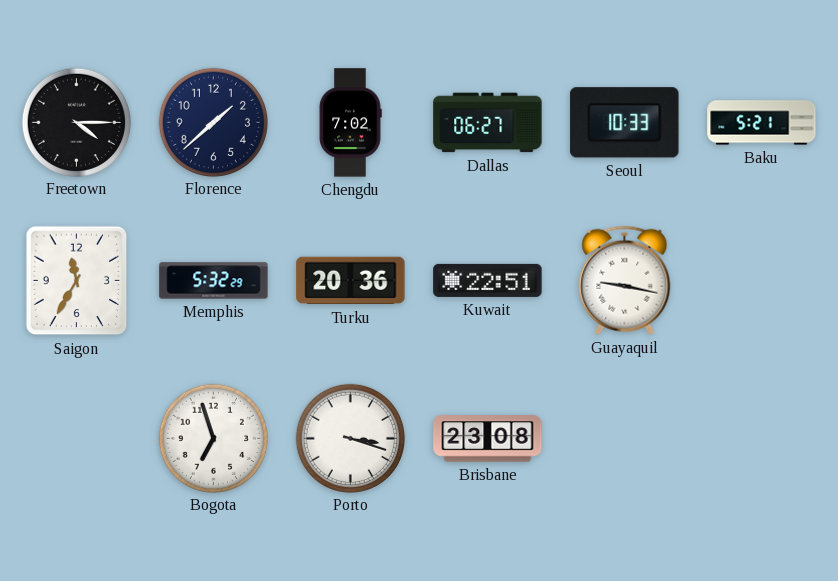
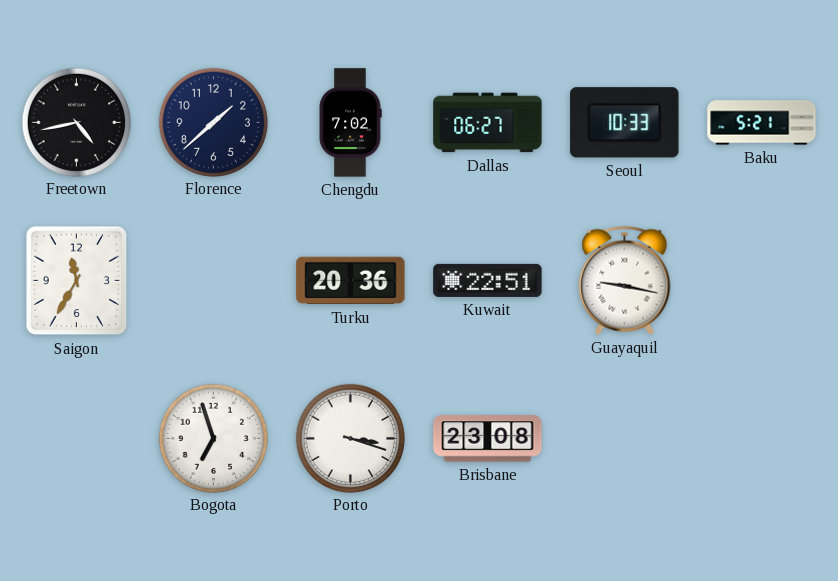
Freetown: 4:15 -> 4:43 (76, 122)
Memphis: 5:32 -> none (214, 281)
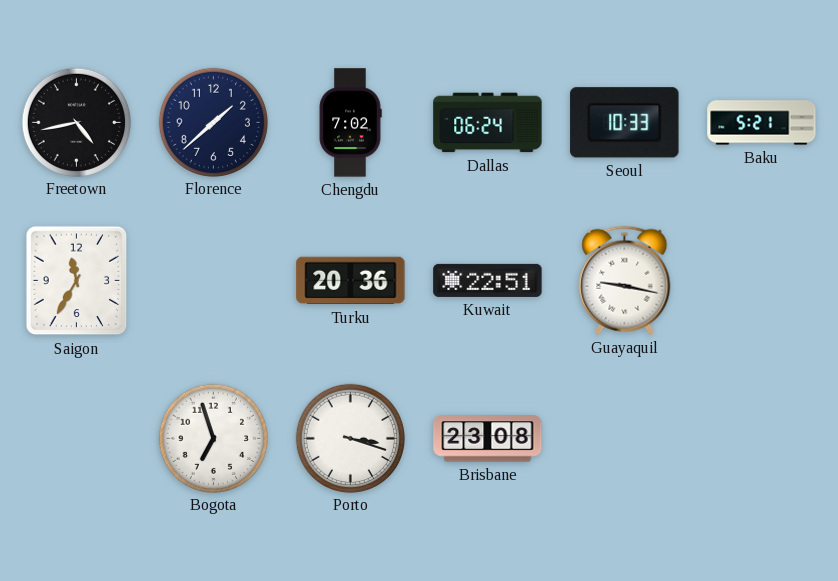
Dallas: 06:27 -> 06:24 (488, 123)
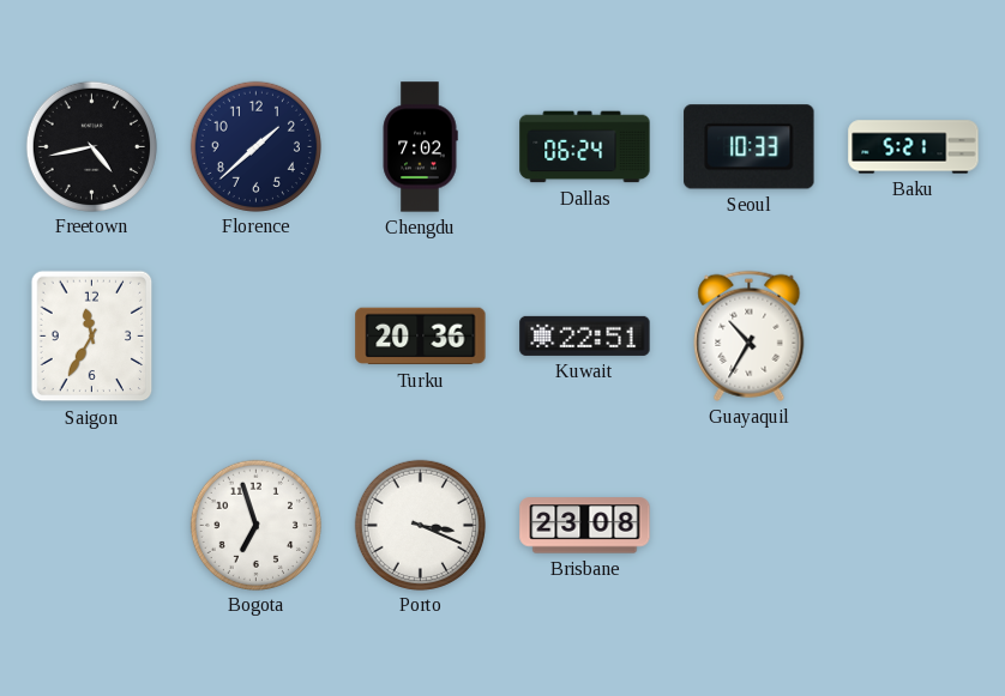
Guayaquil: 9:17 -> 10:35 (750, 335)
Porto: 3:18 -> 3:19 (420, 525)
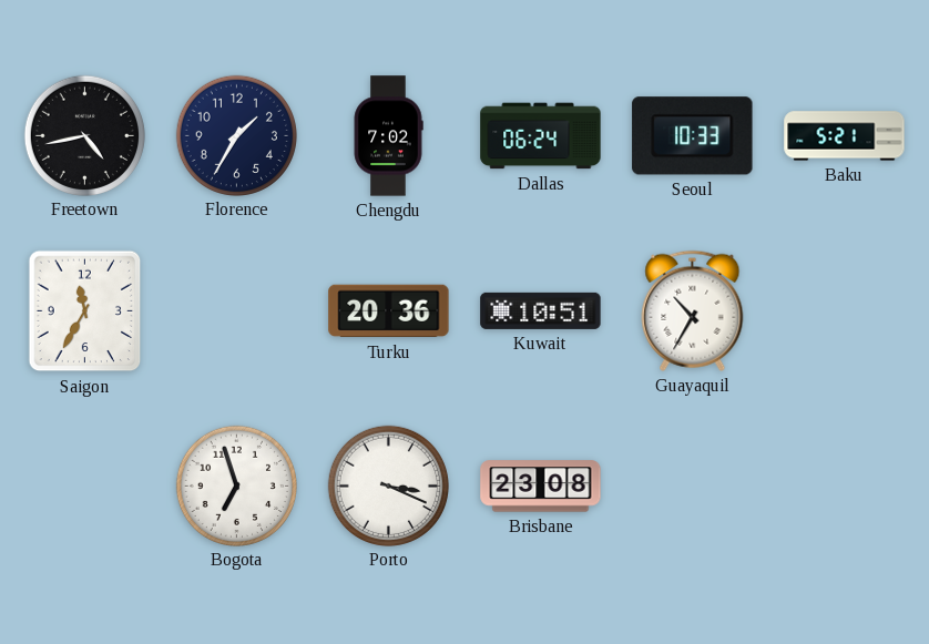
Florence: 1:38 -> 1:35 (236, 135)
Kuwait: 22:51 -> 10:51 (541, 310)
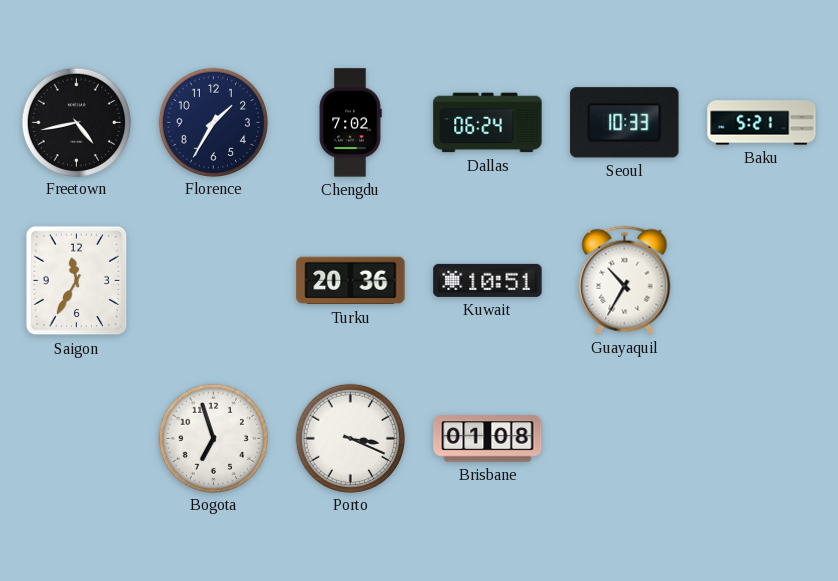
Brisbane: 23:08 -> 01:08 (488, 439)
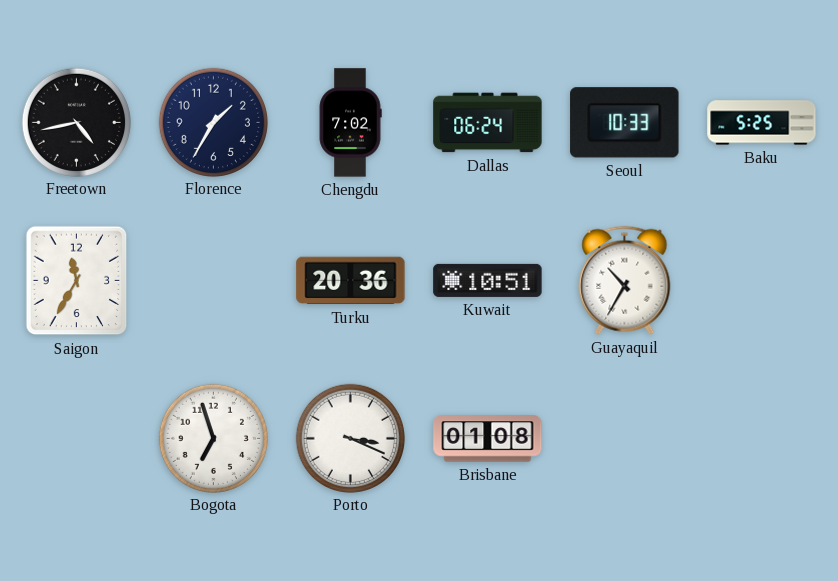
Baku: 5:21 -> 5:25 (762, 123)
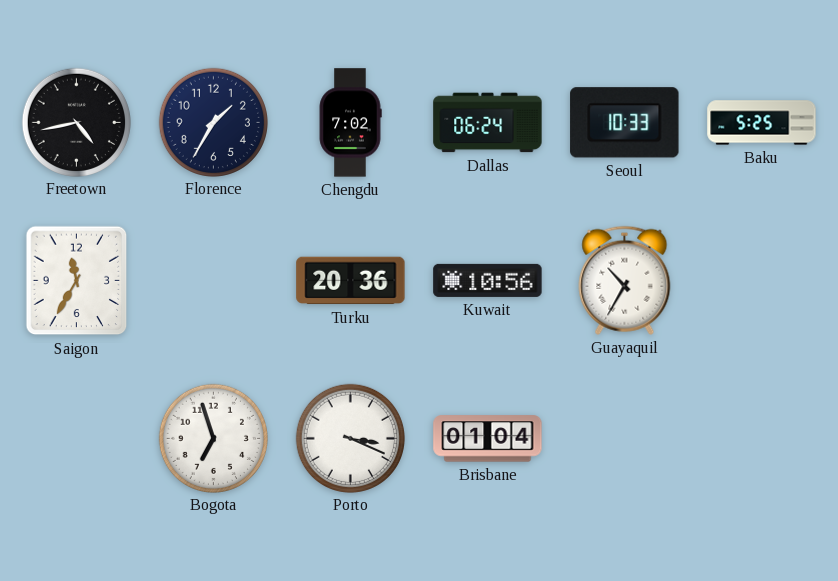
Kuwait: 10:51 -> 10:56 (488, 280)
Brisbane: 01:08 -> 01:04 (488, 439)
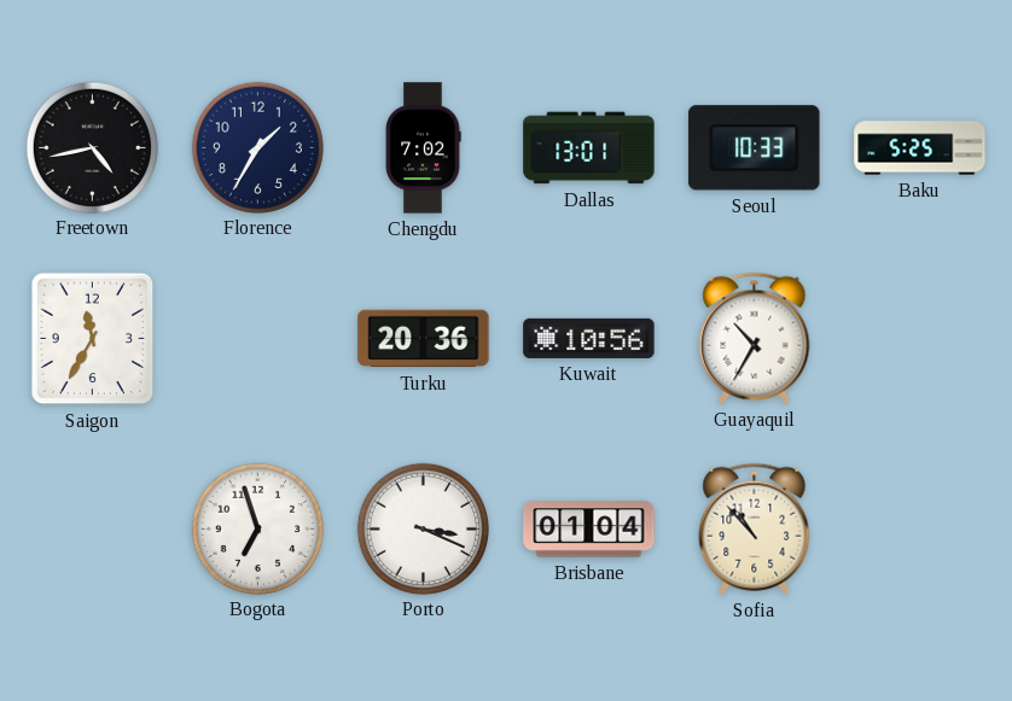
Dallas: 06:24 -> 13:01 (589, 148)
Sofia: none -> 10:53 (755, 528)
